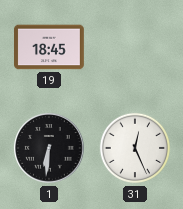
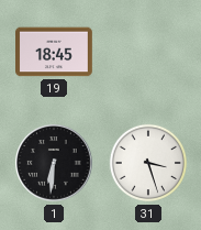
31: 12:26 -> 3:27 (148, 163)
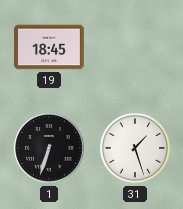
1: 6:31 -> 6:33 (49, 148)
31: 3:27 -> 1:27 (135, 148)
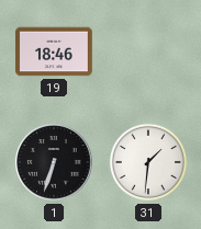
19: 18:45 -> 18:46 (55, 51)
31: 1:27 -> 1:31 (148, 162)
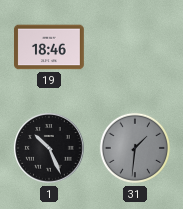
1: 6:33 -> 10:26 (49, 148)
31 dial: white -> grey (135, 148)
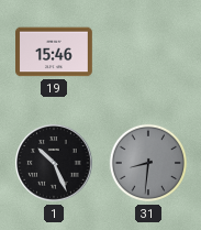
19: 18:46 -> 15:46 (55, 52)
31: 1:31 -> 8:31 (148, 163)
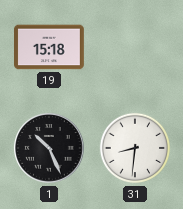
19: 15:46 -> 15:18 (50, 47)
31 dial: grey -> white (135, 148)
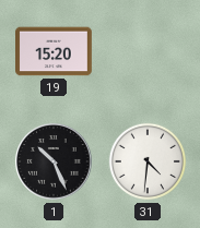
19: 15:18 -> 15:20 (55, 51)
31: 8:31 -> 4:31 (148, 161)
